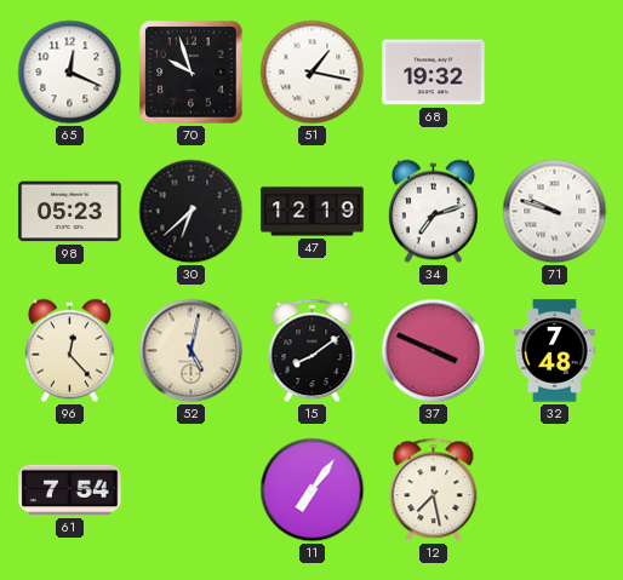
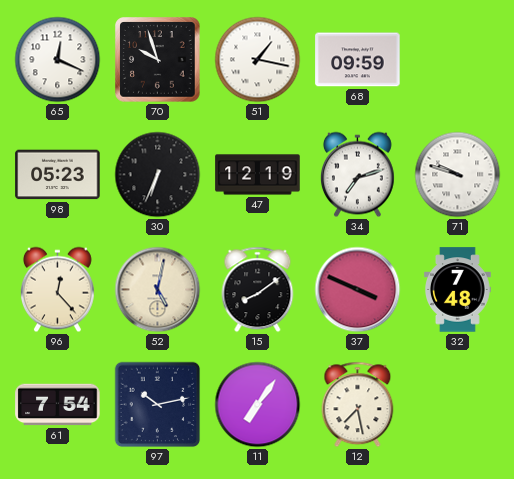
68: 19:32 -> 09:59 (358, 60)
30: 6:38 -> 6:34 (158, 175)
97: none -> 10:13 (158, 405)
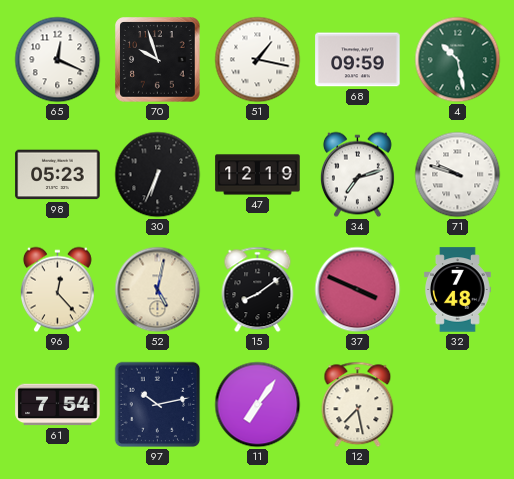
4: none -> 10:28 (458, 60)
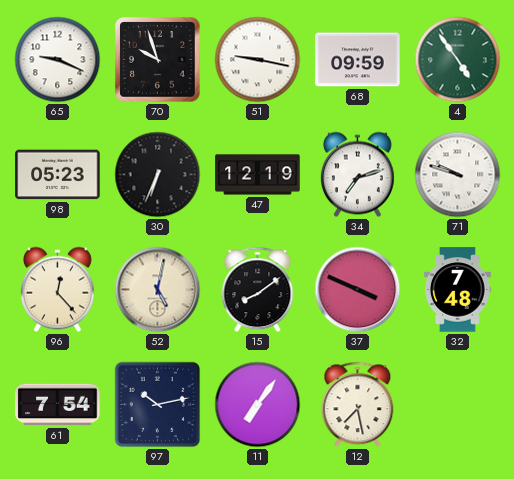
65: 12:19 -> 9:19 (58, 60)
51: 1:17 -> 9:17 (258, 60)
4: 10:28 -> 4:54 (458, 60)
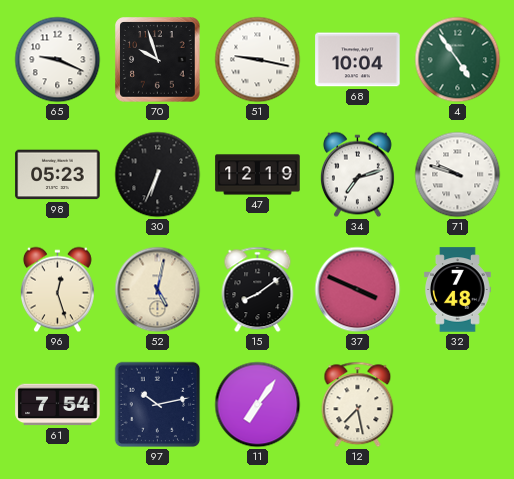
68: 09:59 -> 10:04 (358, 60)
96: 12:23 -> 12:27 (57, 290)
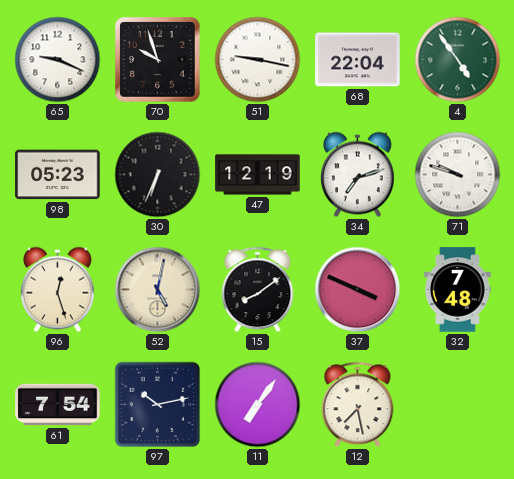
68: 10:04 -> 22:04 (358, 60)
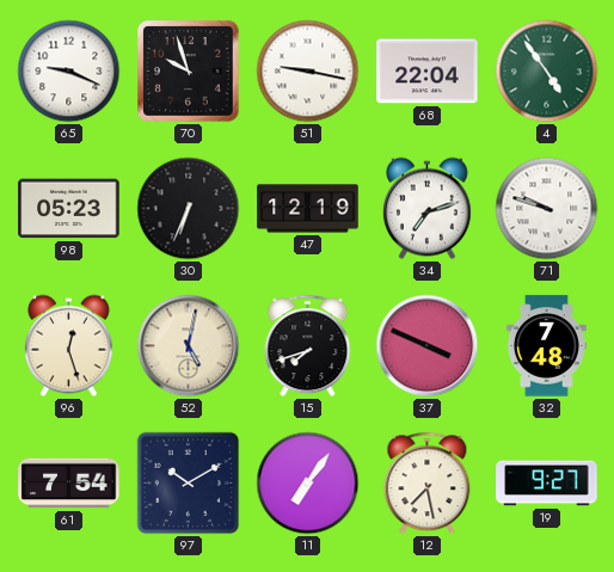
15: 8:09 -> 7:42 (308, 346)
97: 10:13 -> 10:10 (189, 484)
19: none -> 9:27 (547, 484)
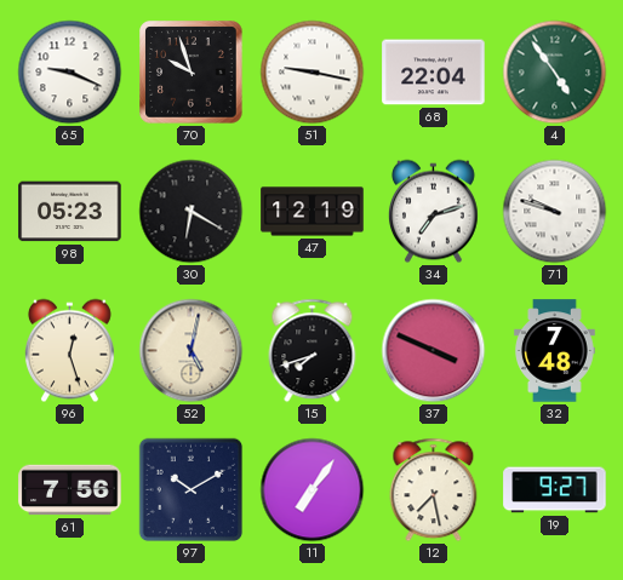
30: 6:34 -> 6:20 (192, 212)
61: 7:54 -> 7:56 (70, 490)
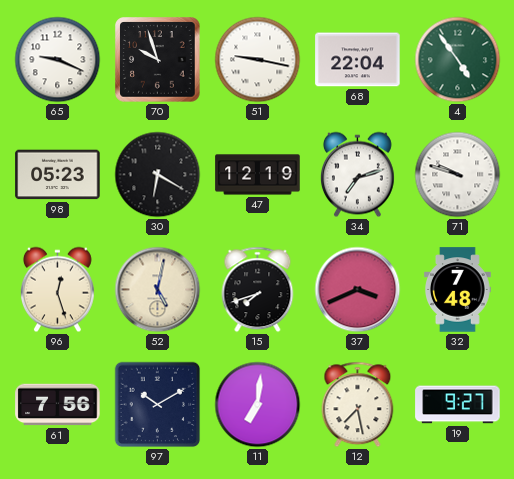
37: 3:49 -> 3:41 (358, 290)
11: 7:06 -> 7:01 (258, 405)
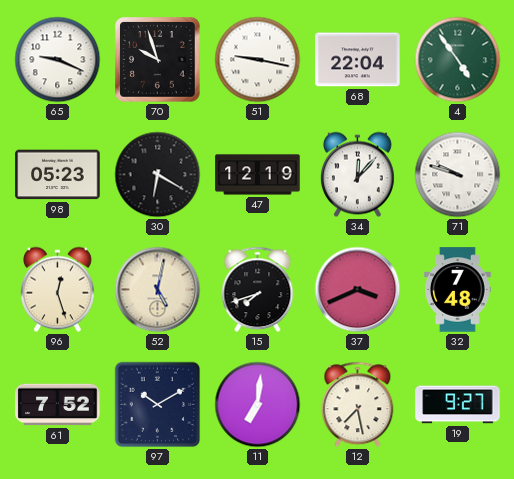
34: 7:12 -> 12:07 (357, 175)
61: 7:56 -> 7:52 (58, 405)
